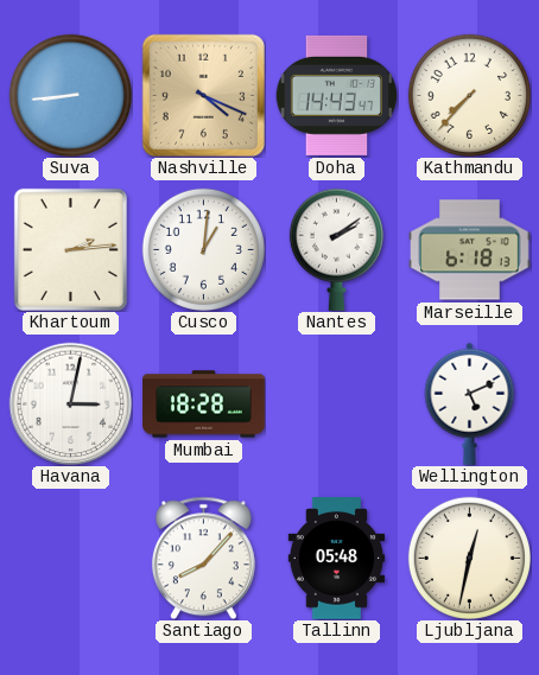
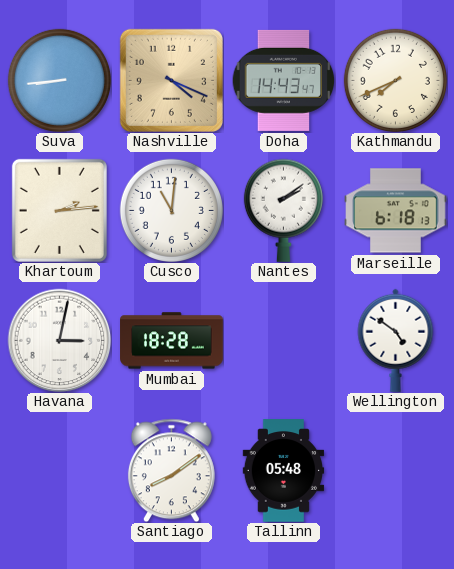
Kathmandu: 7:37 -> 7:41 (395, 80)
Cusco: 1:01 -> 11:01 (171, 210)
Wellington: 5:11 -> 4:51 (396, 340)
Santiago: 8:07 -> 8:09 (171, 470)
Ljubljana: 12:32 -> none (469, 558)
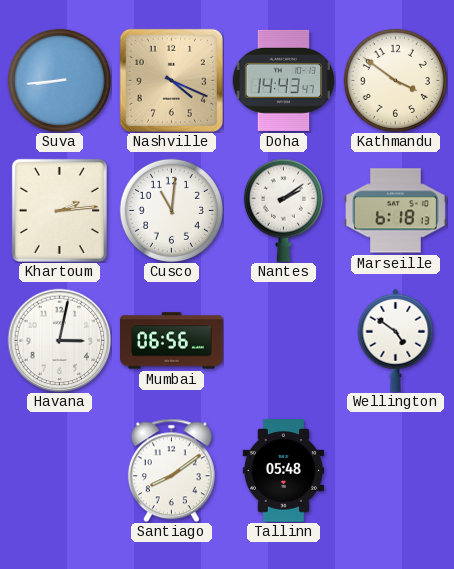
Kathmandu: 7:41 -> 3:51 (395, 80)
Mumbai: 18:28 -> 06:56 (172, 341)
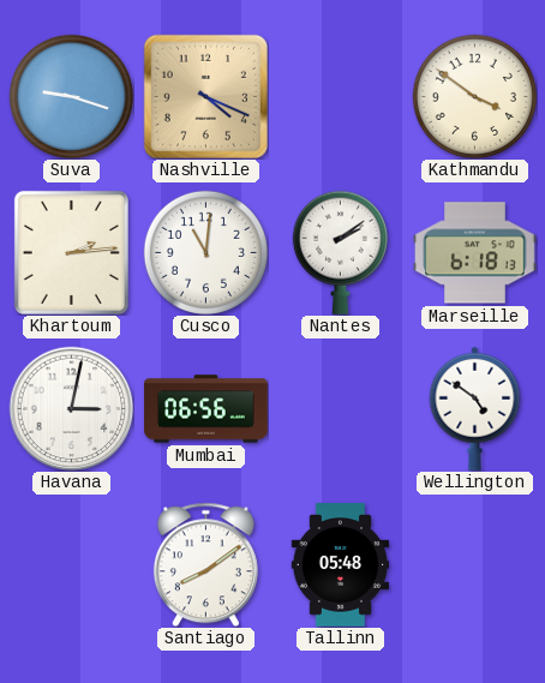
Suva: 8:44 -> 9:18 (71, 96)
Doha: 14:43 -> none (283, 80)
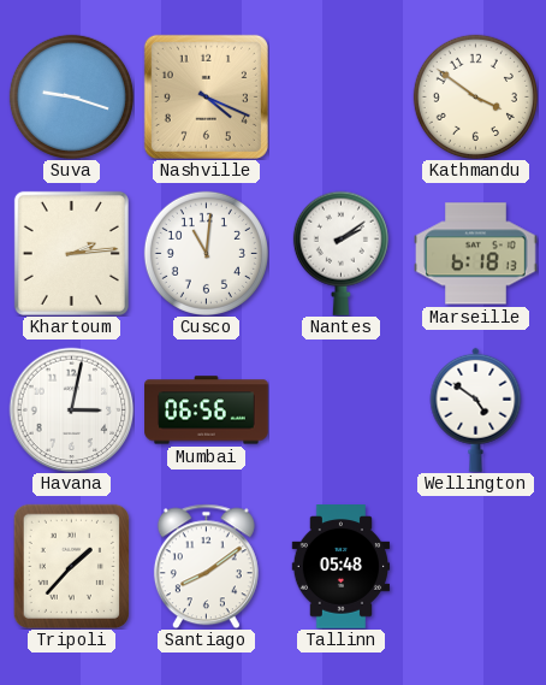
Tripoli: none -> 1:37 (71, 566)
